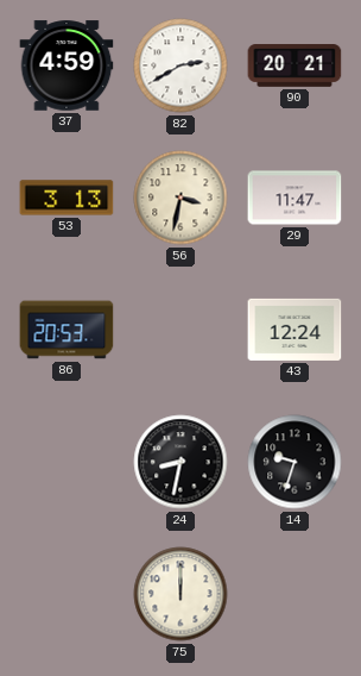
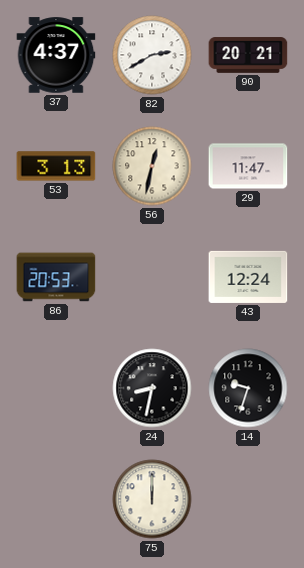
37: 4:59 -> 4:37 (56, 55)
56: 3:32 -> 12:32 (152, 166)
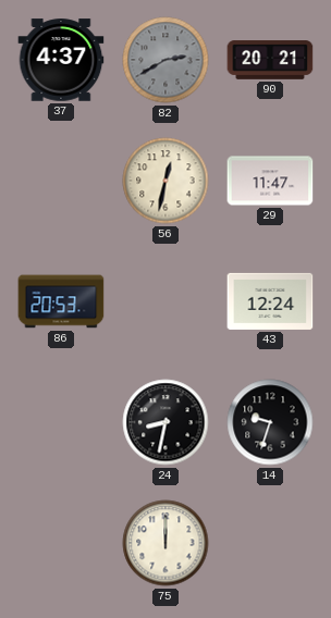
82 dial: white -> grey (165, 60)
53: 3:13 -> none (56, 166)
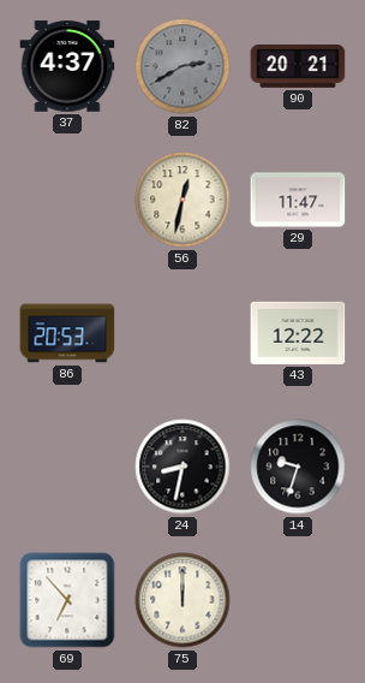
43: 12:24 -> 12:22 (298, 333)
69: none -> 6:53 (67, 600)
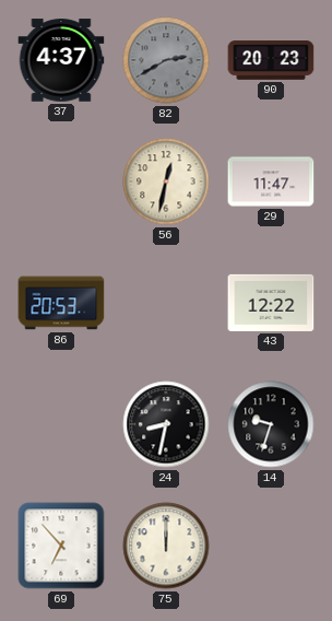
90: 20:21 -> 20:23 (271, 60)
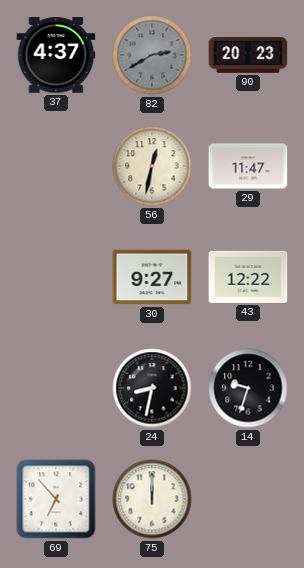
86: 20:53 -> none (61, 303)
30: none -> 9:27 (152, 277)
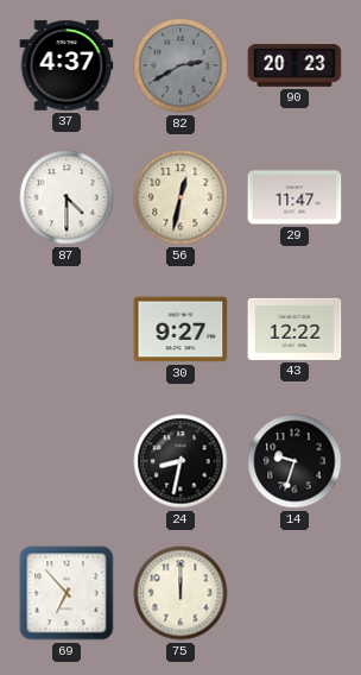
87: none -> 4:30 (66, 197)
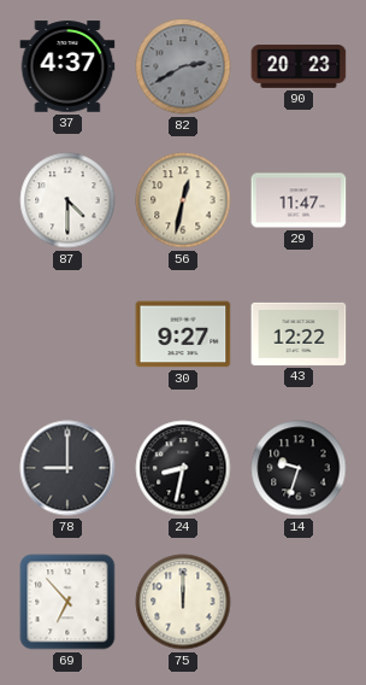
78: none -> 9:00 (67, 468)
